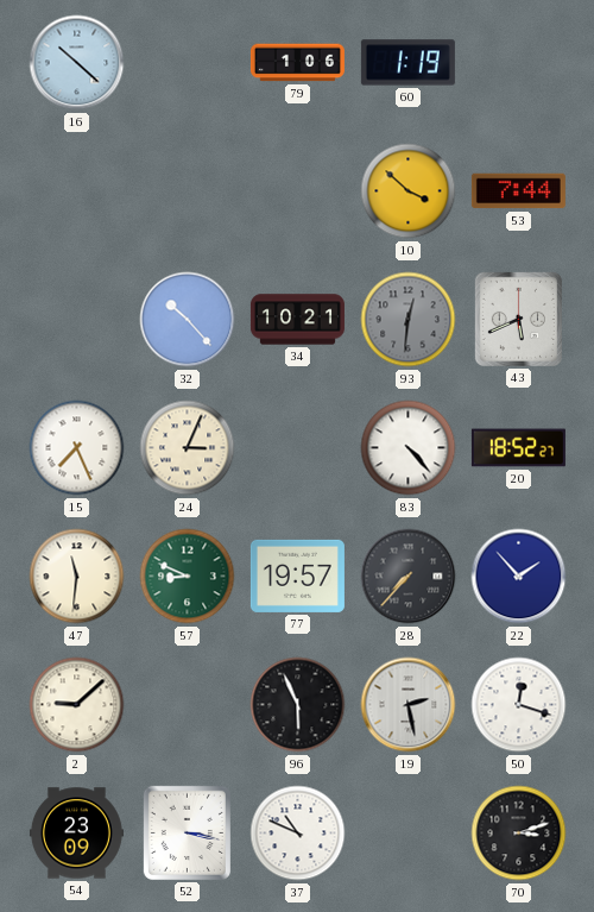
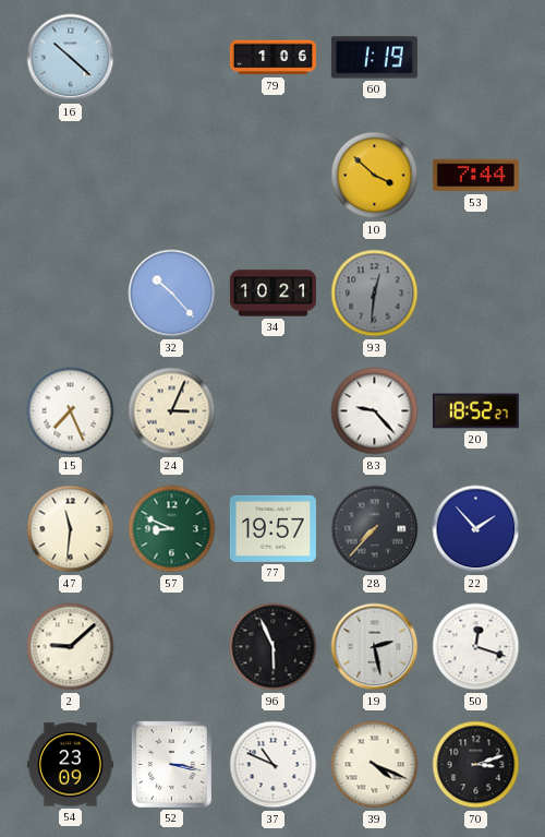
43: 5:41 -> none (518, 319)
83: 4:23 -> 9:23 (375, 411)
39: none -> 4:19 (375, 765)
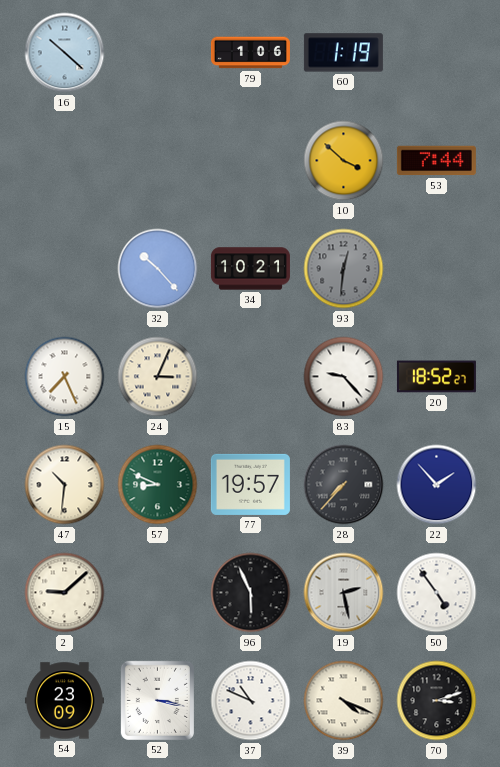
47: 11:31 -> 10:31 (65, 485)
50: 12:18 -> 4:54 (437, 593)
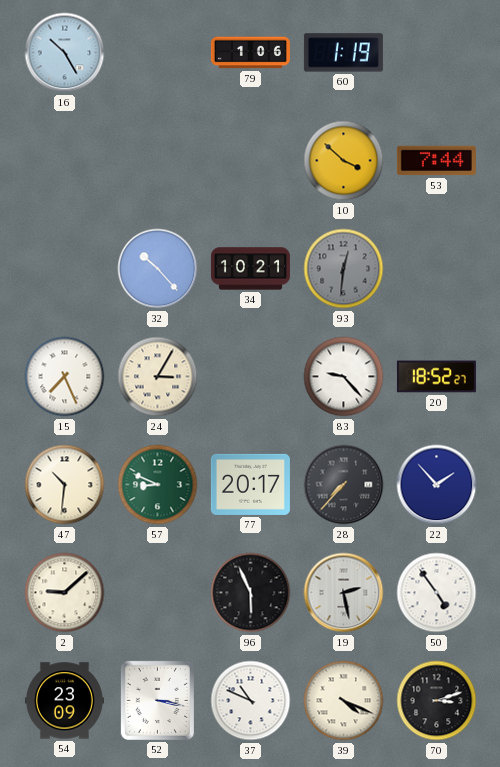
16: 10:22 -> 10:25 (65, 53)
24: 3:04 -> 3:05 (158, 377)
77: 19:57 -> 20:17 (250, 484)
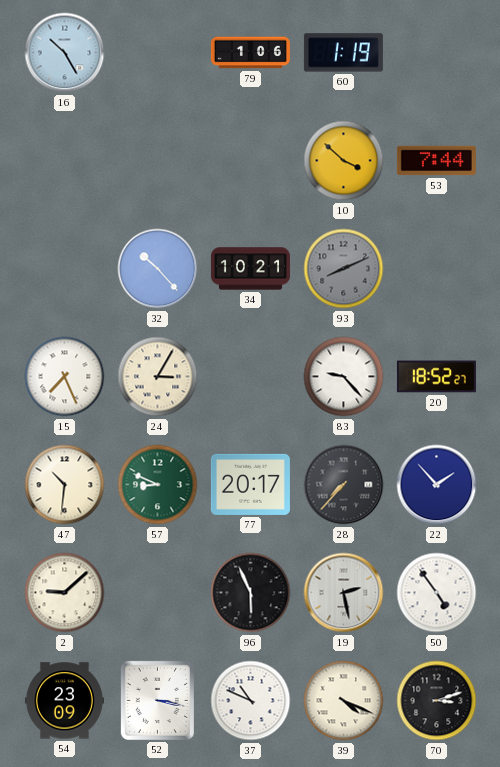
93: 12:31 -> 8:11 (344, 269)
